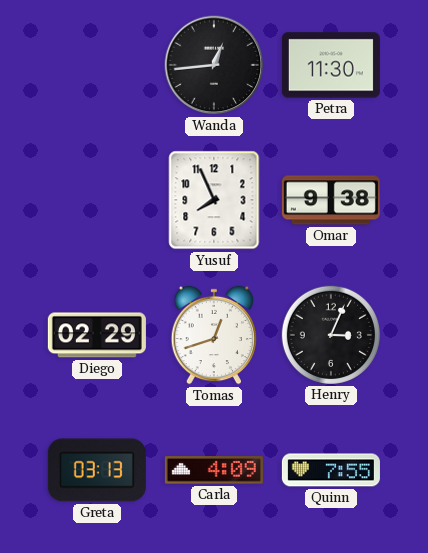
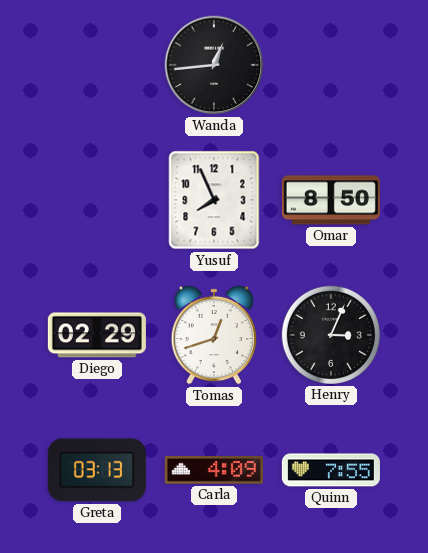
Petra: 11:30 -> none (331, 65)
Omar: 9:38 -> 8:50 (331, 200)
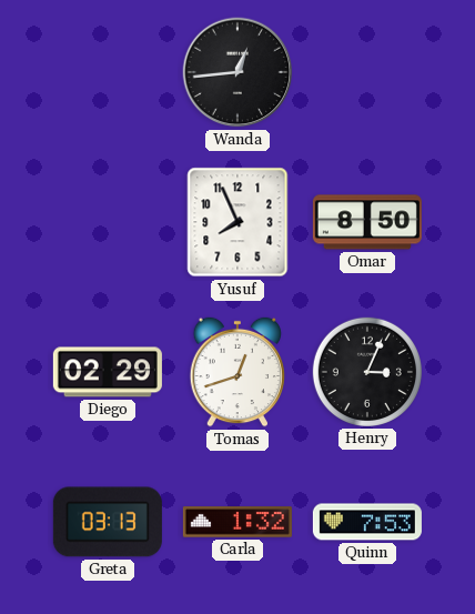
Carla: 4:09 -> 1:32 (238, 522)
Quinn: 7:55 -> 7:53 (367, 522)
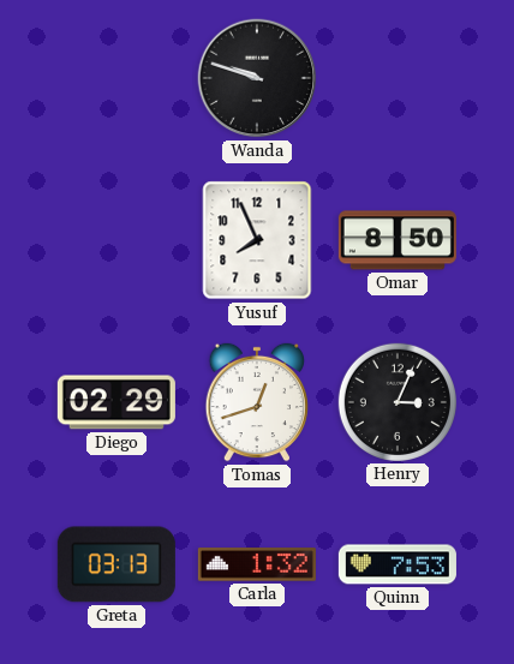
Wanda: 12:44 -> 9:48 (257, 78)
